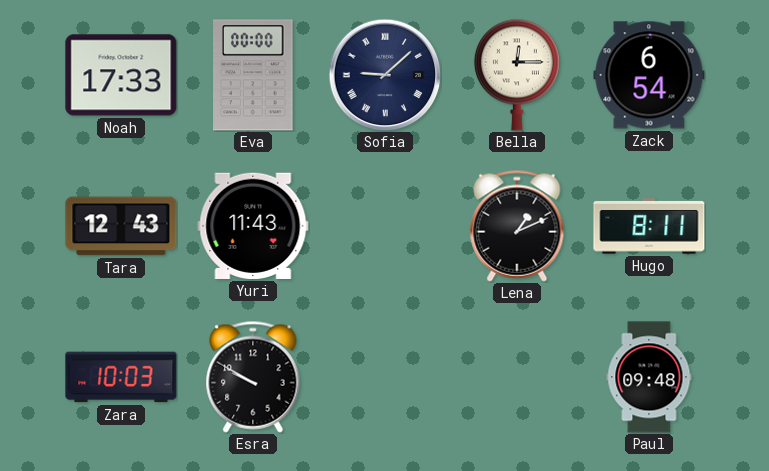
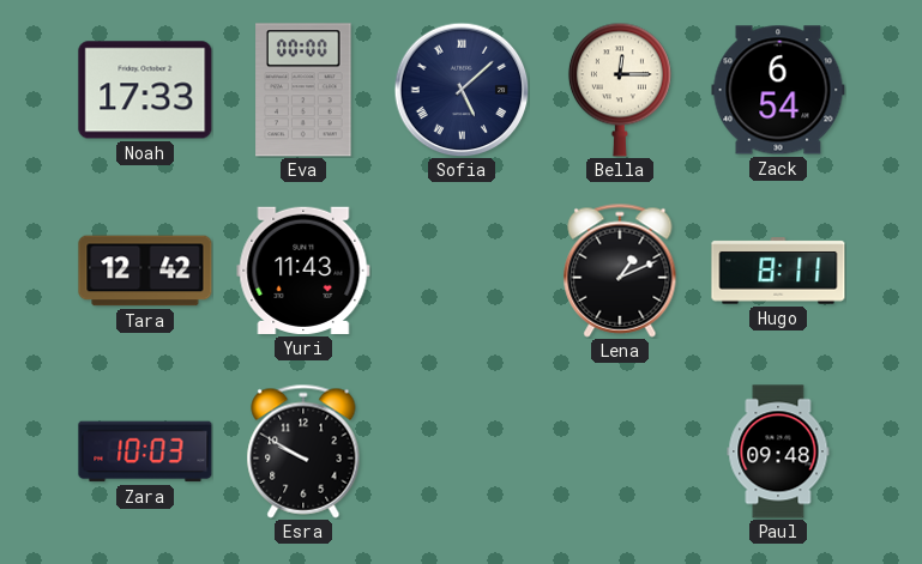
Sofia: 9:08 -> 5:08 (462, 90)
Tara: 12:43 -> 12:42 (145, 271)
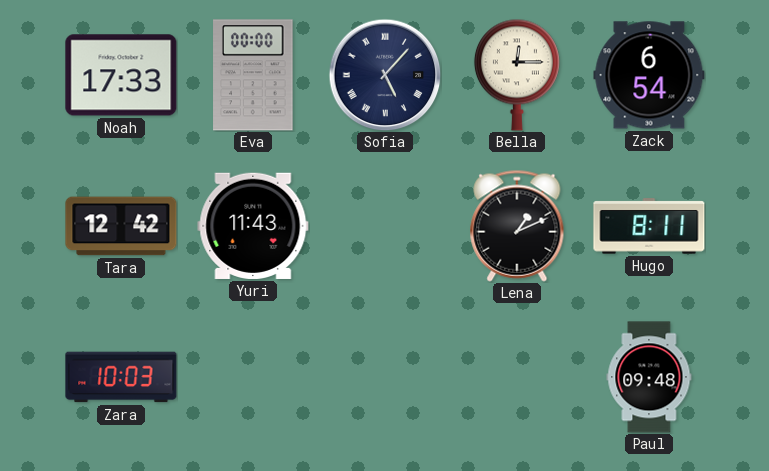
Sofia: 5:08 -> 5:07 (385, 75)
Esra: 9:50 -> none (303, 451)
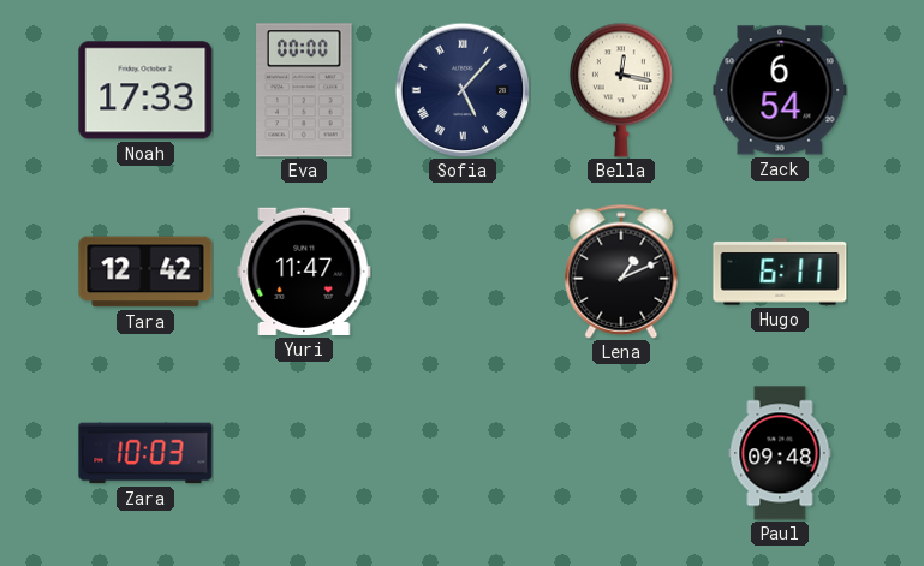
Bella: 12:15 -> 12:17 (621, 90)
Yuri: 11:43 -> 11:47 (304, 272)
Hugo: 8:11 -> 6:11 (780, 272)
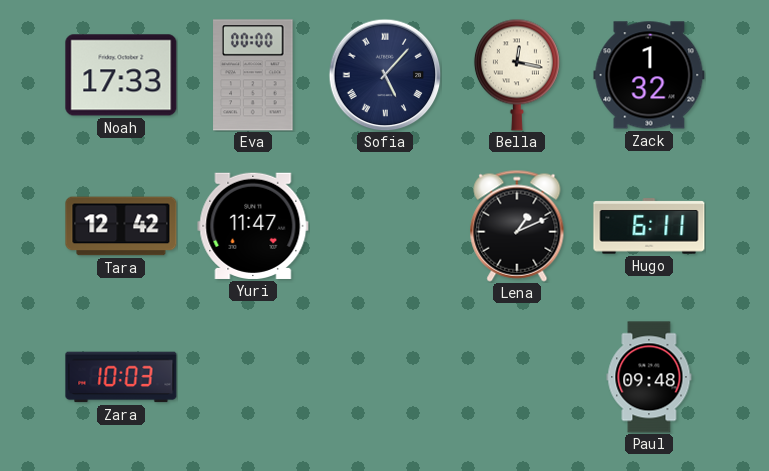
Zack: 6:54 -> 1:32 (649, 75)
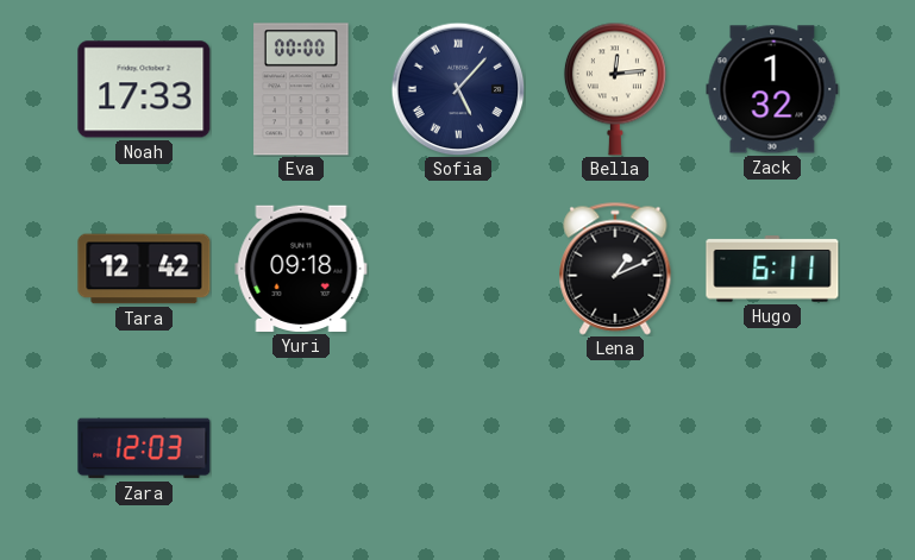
Bella: 12:17 -> 12:14 (615, 89)
Yuri: 11:47 -> 09:18 (301, 269)
Zara: 10:03 -> 12:03 (144, 448)
Paul: 09:48 -> none (649, 377)
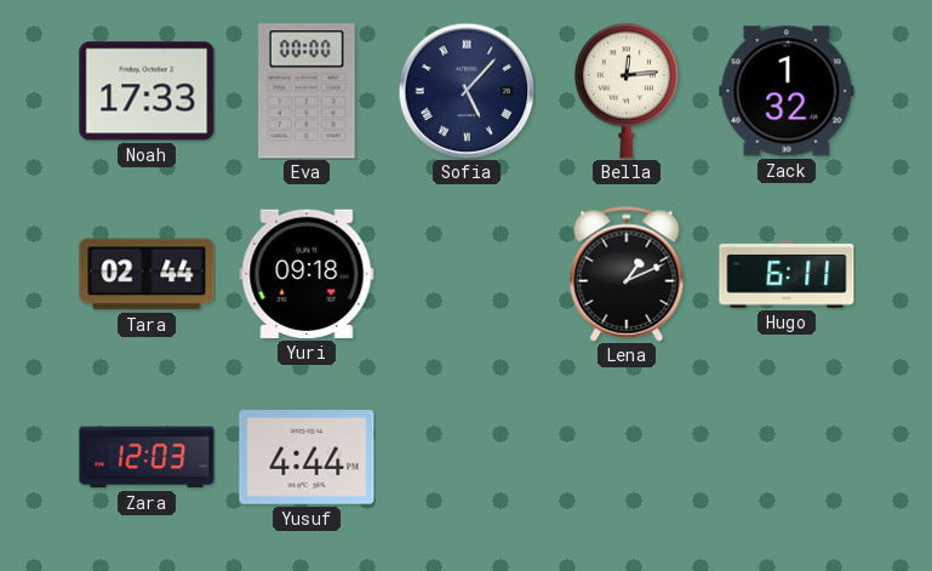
Tara: 12:42 -> 02:44 (147, 274)
Yusuf: none -> 4:44 (307, 457)
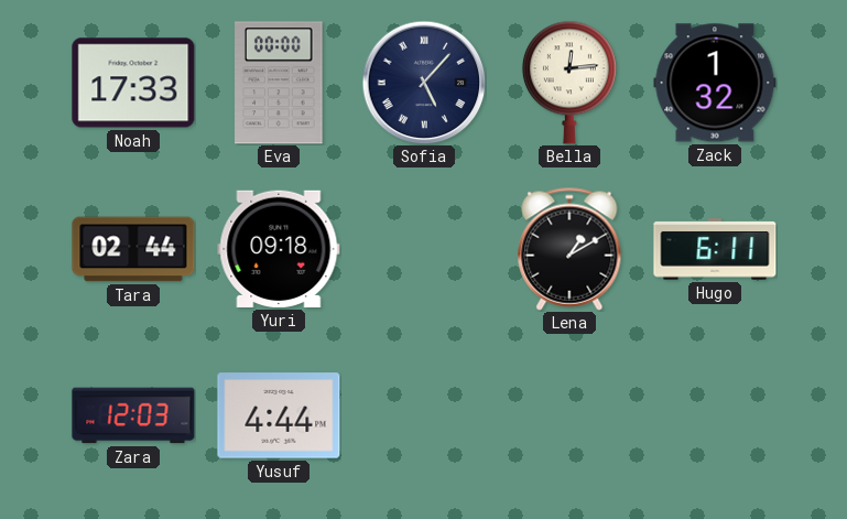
Lena: 1:11 -> 1:10 (569, 249)
